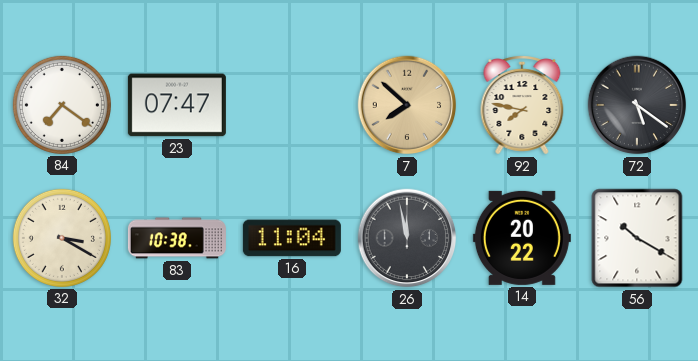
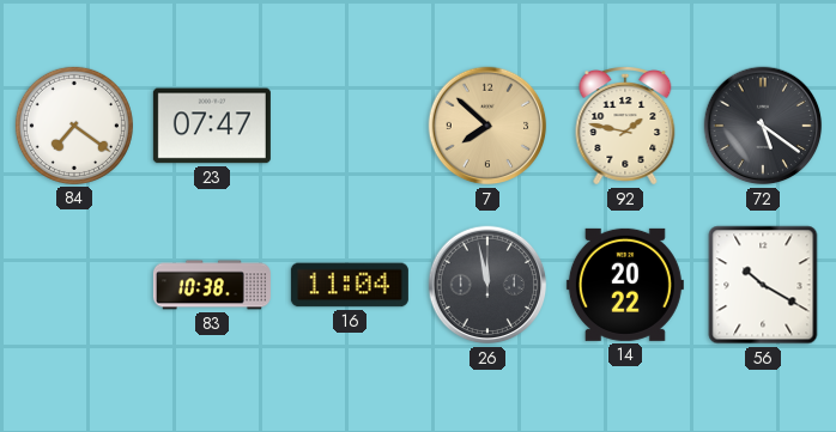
92: 7:47 -> 1:47 (625, 127)
32: 3:20 -> none (62, 238)
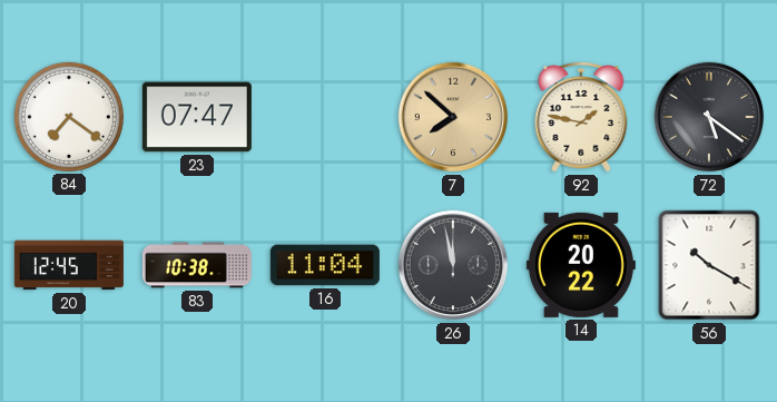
20: none -> 12:45 (69, 265)
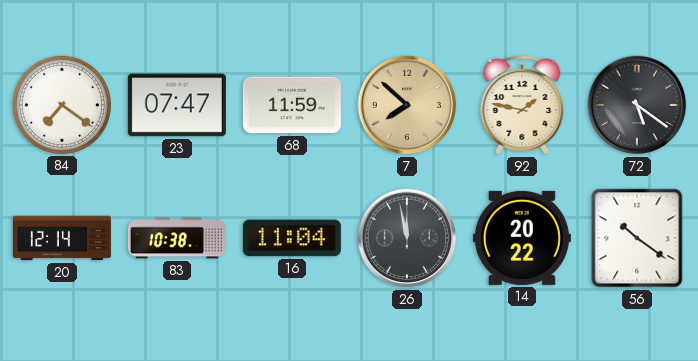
68: none -> 11:59 (292, 105)
20: 12:45 -> 12:14 (62, 238)
56: 10:20 -> 10:21 (637, 238)
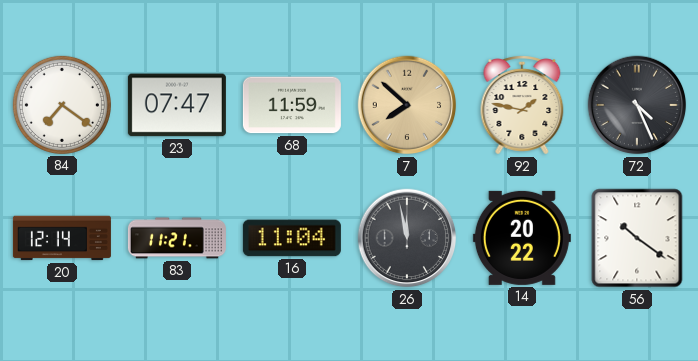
72: 5:21 -> 4:26 (637, 105)
83: 10:38 -> 11:21 (177, 238)
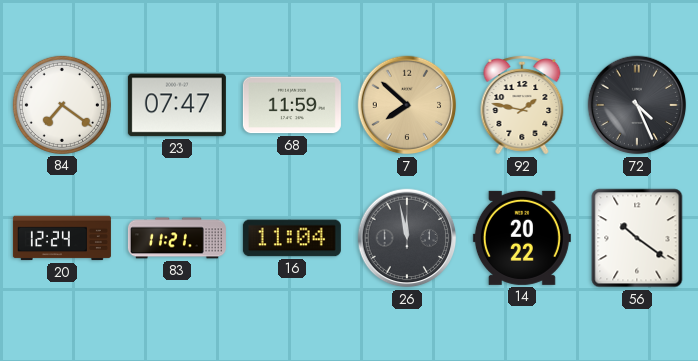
20: 12:14 -> 12:24 (62, 238)
